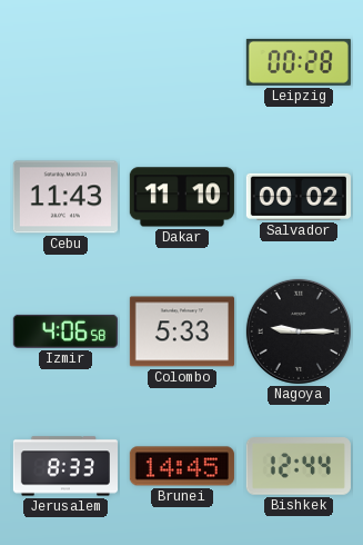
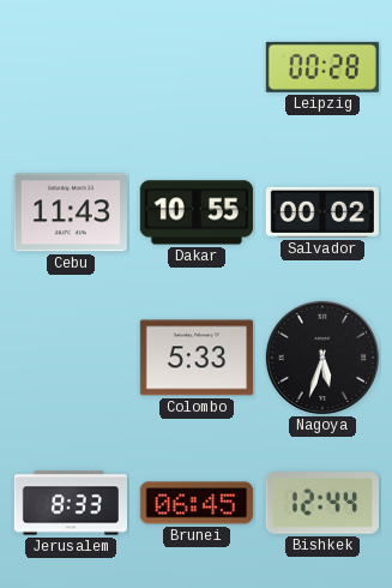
Dakar: 11:10 -> 10:55 (197, 212)
Izmir: 4:06 -> none (65, 331)
Nagoya: 9:15 -> 5:33 (322, 358)
Brunei: 14:45 -> 06:45 (197, 503)
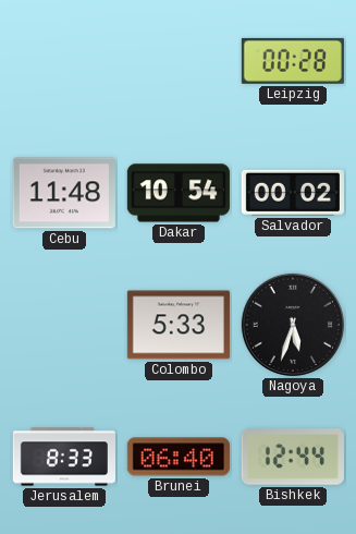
Cebu: 11:43 -> 11:48 (64, 193)
Dakar: 10:55 -> 10:54 (179, 193)
Brunei: 06:45 -> 06:40 (179, 457)
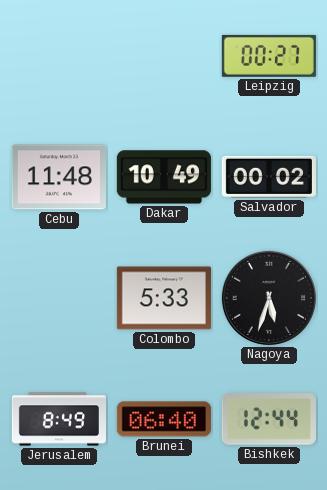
Leipzig: 00:28 -> 00:27 (269, 56)
Dakar: 10:54 -> 10:49 (164, 177)
Jerusalem: 8:33 -> 8:49 (58, 419)
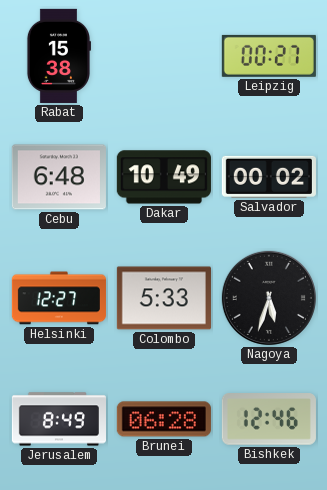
Rabat: none -> 15:38 (58, 56)
Cebu: 11:48 -> 6:48 (59, 177)
Helsinki: none -> 12:27 (59, 298)
Brunei: 06:40 -> 06:28 (164, 419)
Bishkek: 12:44 -> 12:46 (269, 419)
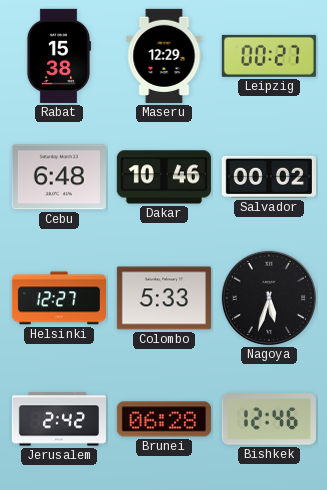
Maseru: none -> 12:29 (164, 56)
Dakar: 10:49 -> 10:46 (164, 177)
Jerusalem: 8:49 -> 2:42 (58, 419)
